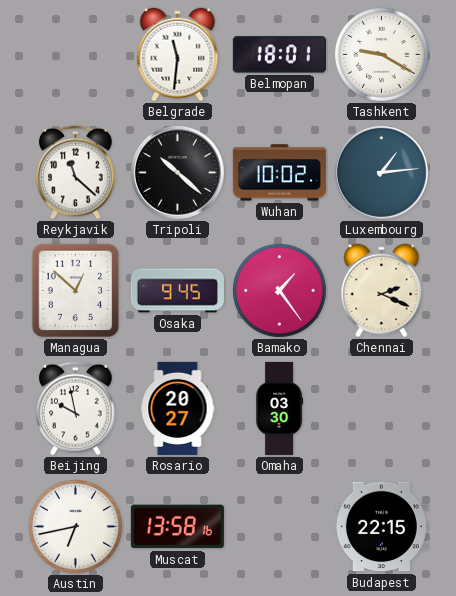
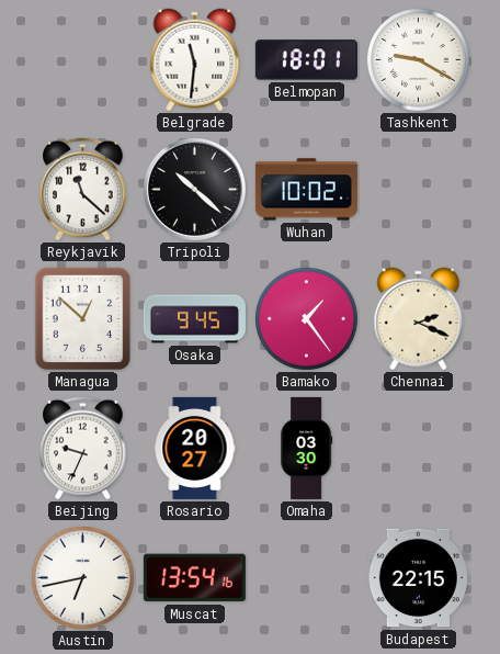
Luxembourg: 1:14 -> none (381, 172)
Beijing: 9:58 -> 9:34 (83, 449)
Muscat: 13:58 -> 13:54 (194, 578)
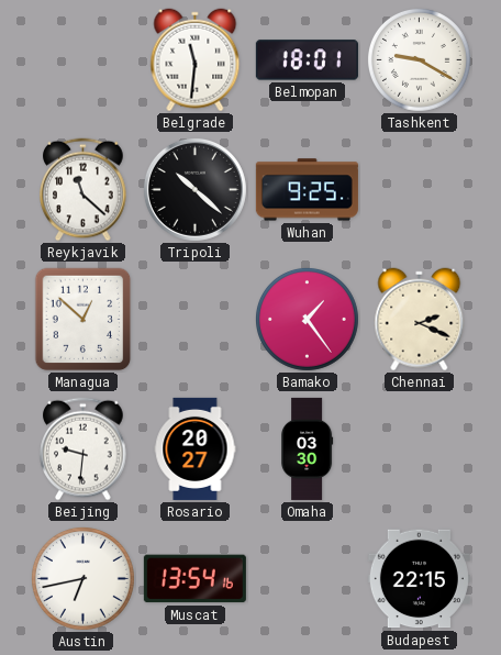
Wuhan: 10:02 -> 9:25 (307, 190)
Osaka: 9:45 -> none (194, 319)
Beijing: 9:34 -> 9:31 (83, 449)
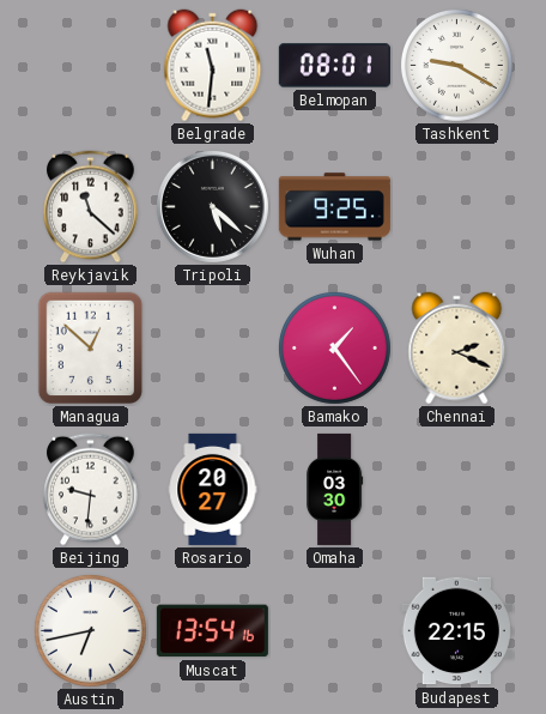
Belmopan: 18:01 -> 08:01 (334, 66)
Tripoli: 10:22 -> 5:22 (212, 206)
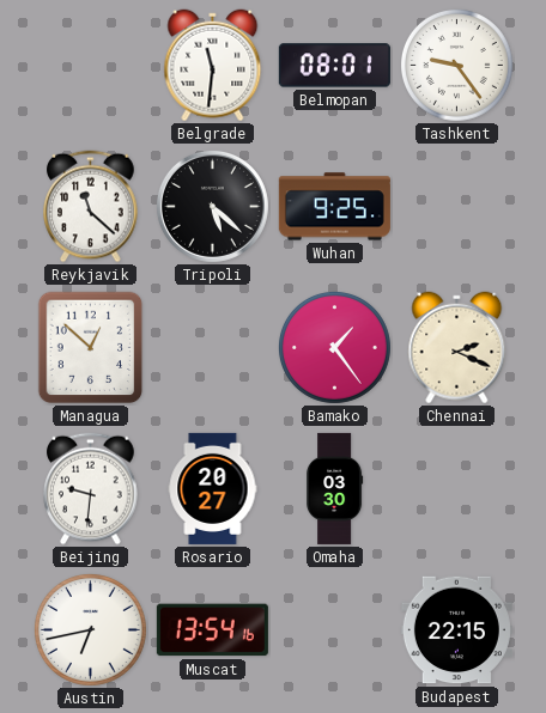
Tashkent: 9:20 -> 9:24 (456, 65)
